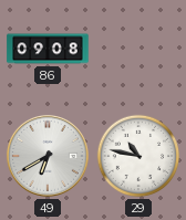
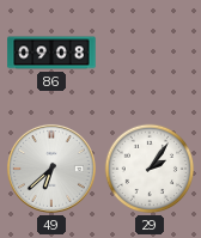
49: 6:40 -> 6:38 (51, 169)
29: 10:47 -> 2:06 (150, 169)
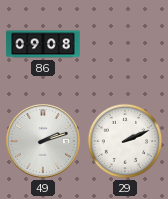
49: 6:38 -> 2:12 (43, 141)
29: 2:06 -> 2:11 (125, 141)
